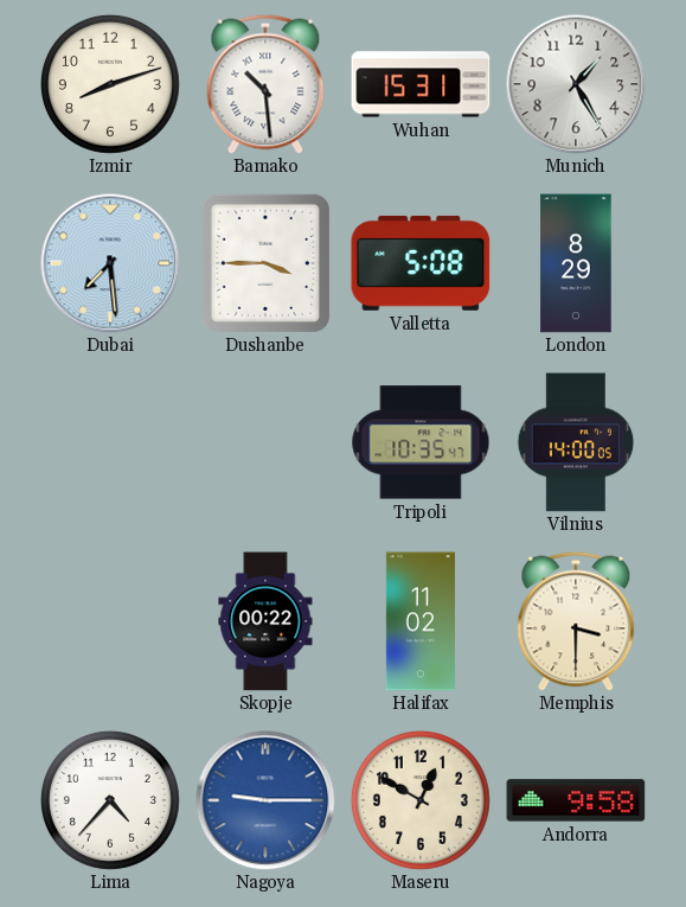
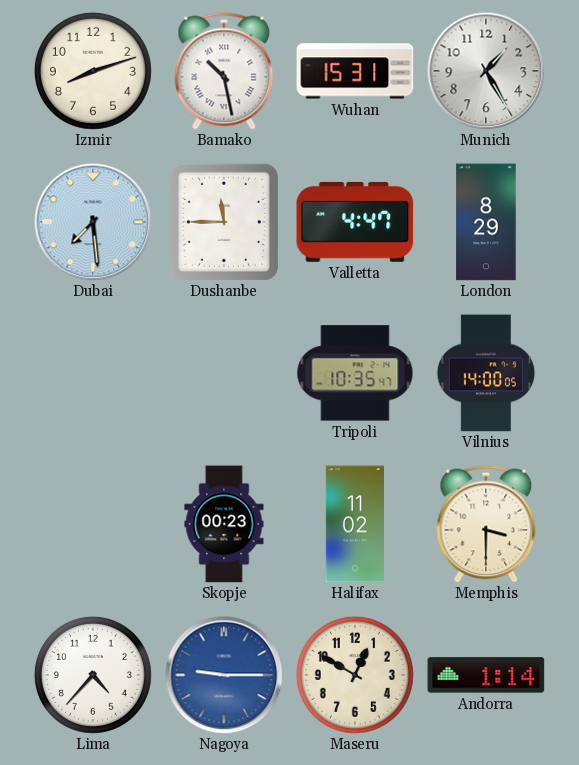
Bamako: 10:29 -> 10:28 (224, 71)
Dushanbe: 3:45 -> 11:45 (224, 222)
Valletta: 5:08 -> 4:47 (355, 222)
Skopje: 00:22 -> 00:23 (224, 524)
Andorra: 9:58 -> 1:14 (486, 675)
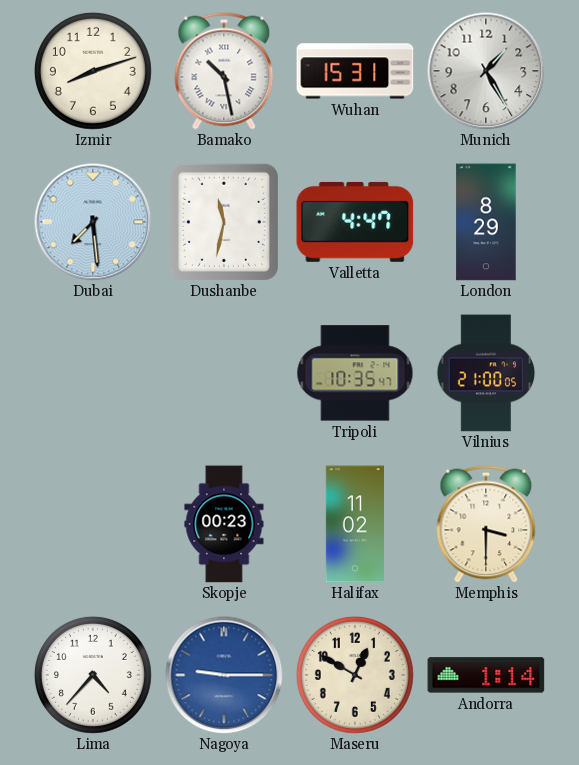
Dushanbe: 11:45 -> 11:32 (224, 222)
Vilnius: 14:00 -> 21:00 (486, 373)
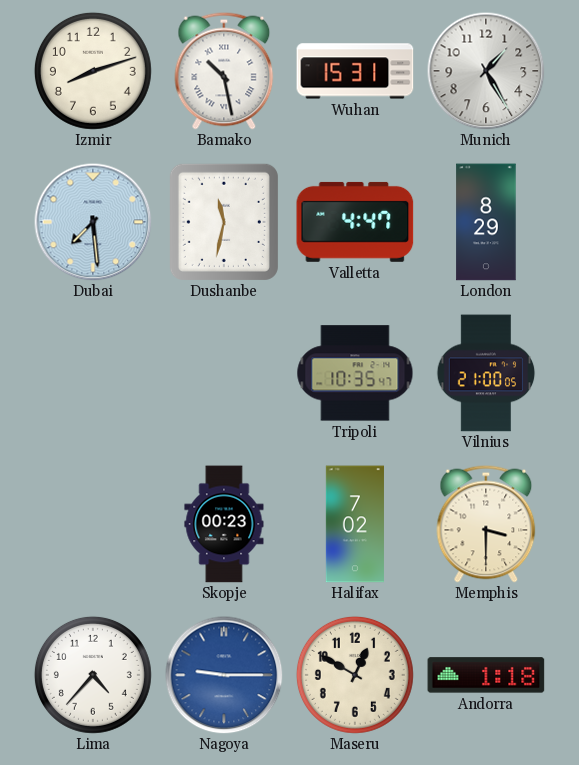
Halifax: 11:02 -> 7:02 (355, 524)
Andorra: 1:14 -> 1:18 (486, 675)
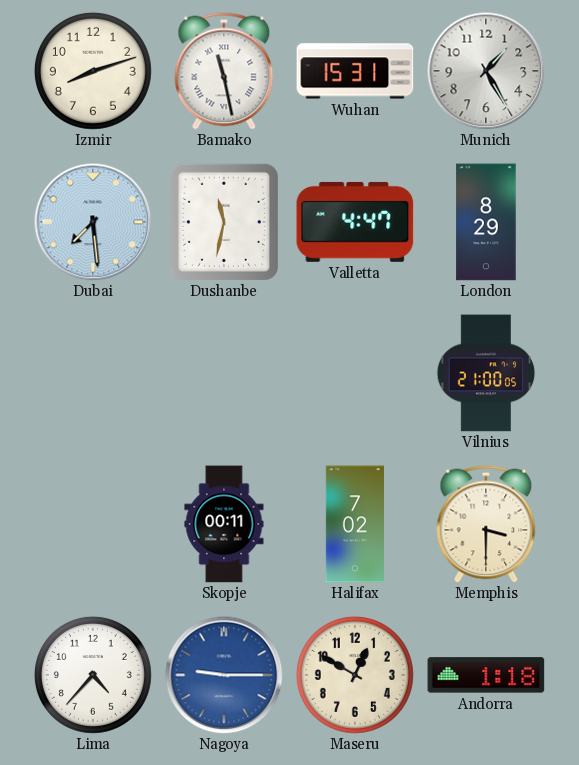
Bamako: 10:28 -> 11:28 (224, 71)
Tripoli: 10:35 -> none (355, 373)
Skopje: 00:23 -> 00:11 (224, 524)
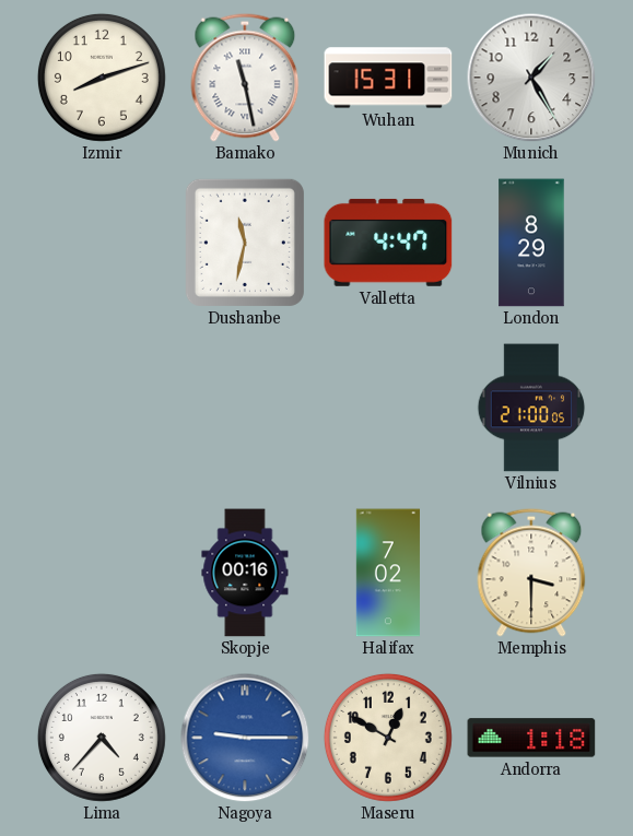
Dubai: 7:29 -> none (93, 222)
Skopje: 00:11 -> 00:16 (245, 573)
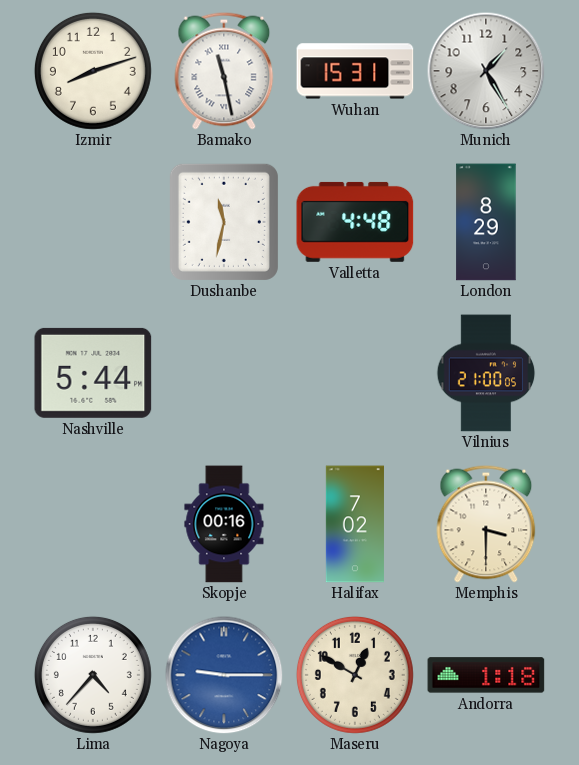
Valletta: 4:47 -> 4:48 (355, 222)
Nashville: none -> 5:44 (93, 373)
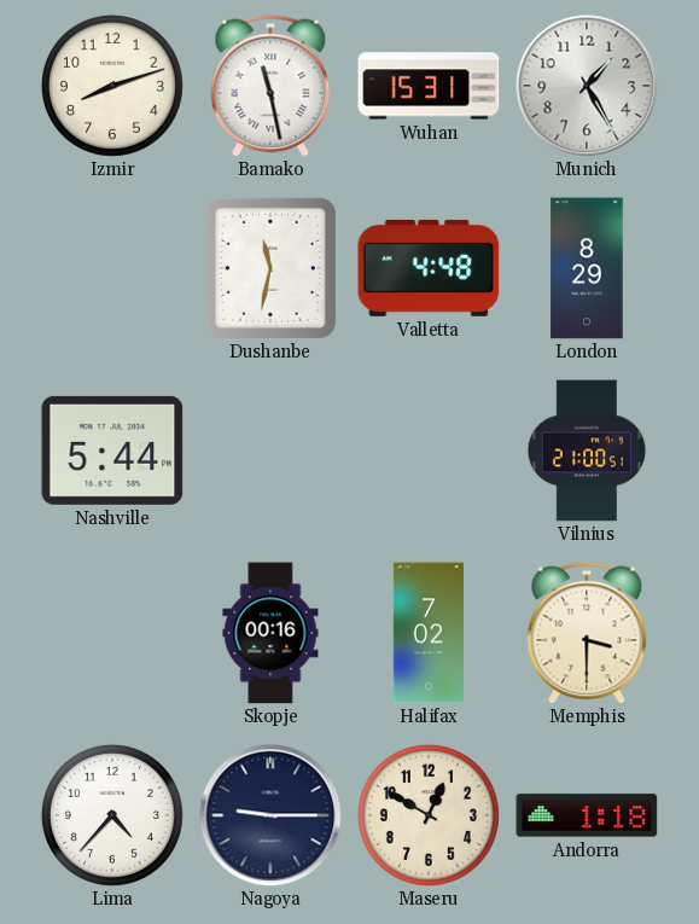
Vilnius: 21:00:05 -> 21:00:51 (587, 451)
Nagoya dial: blue -> navy (270, 815)
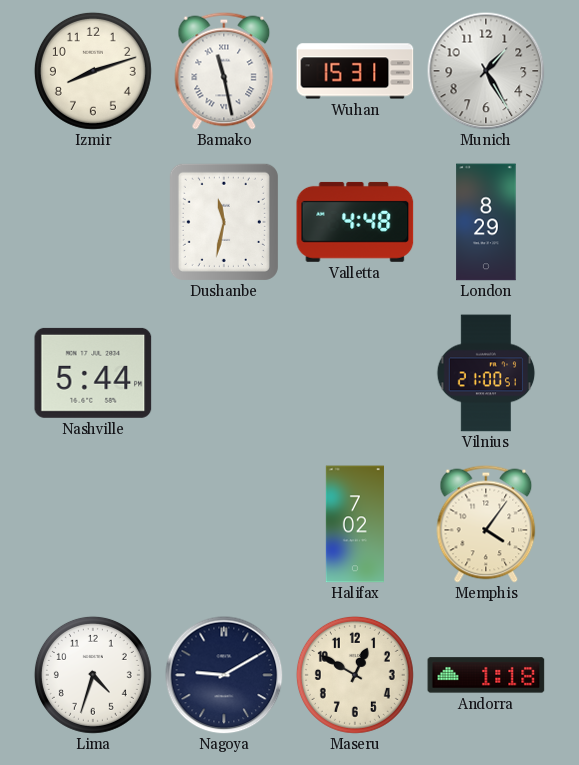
Skopje: 00:16 -> none (270, 633)
Memphis: 3:30 -> 4:06 (486, 524)
Lima: 4:37 -> 4:33 (93, 675)
Nagoya: 9:15 -> 9:10 (224, 675)
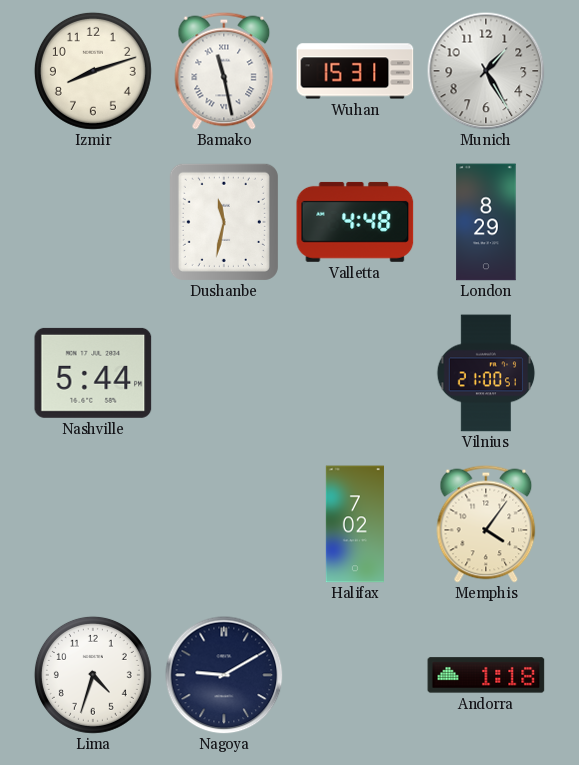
Maseru: 12:50 -> none (355, 675)
